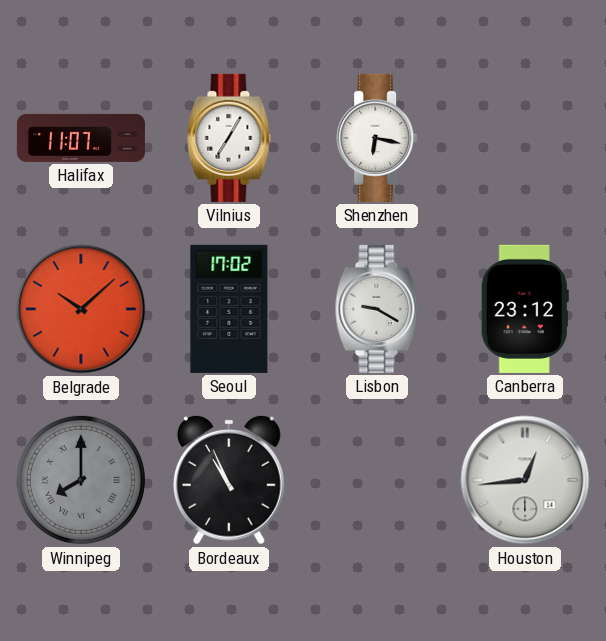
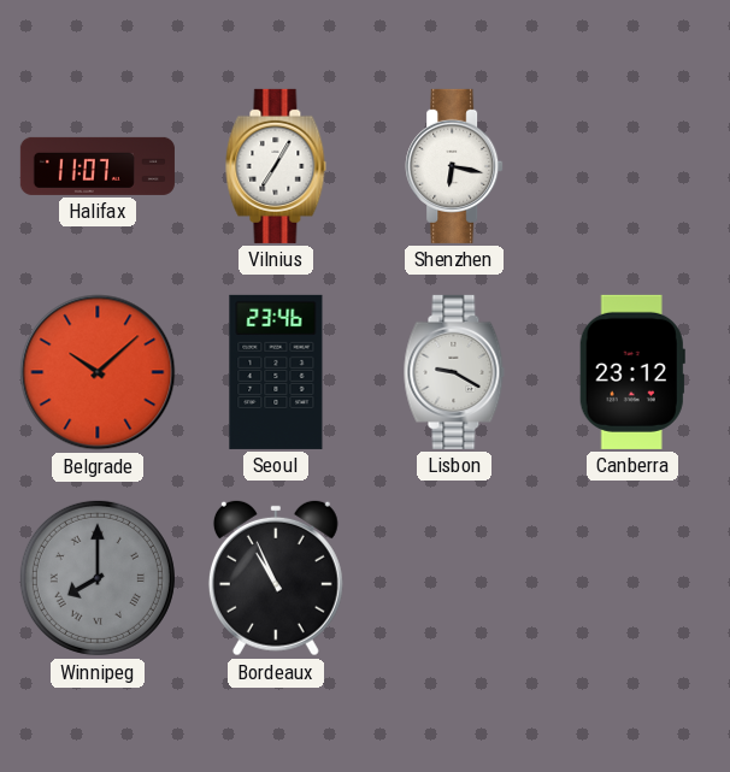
Seoul: 17:02 -> 23:46 (276, 372)
Houston: 12:44 -> none (525, 480)
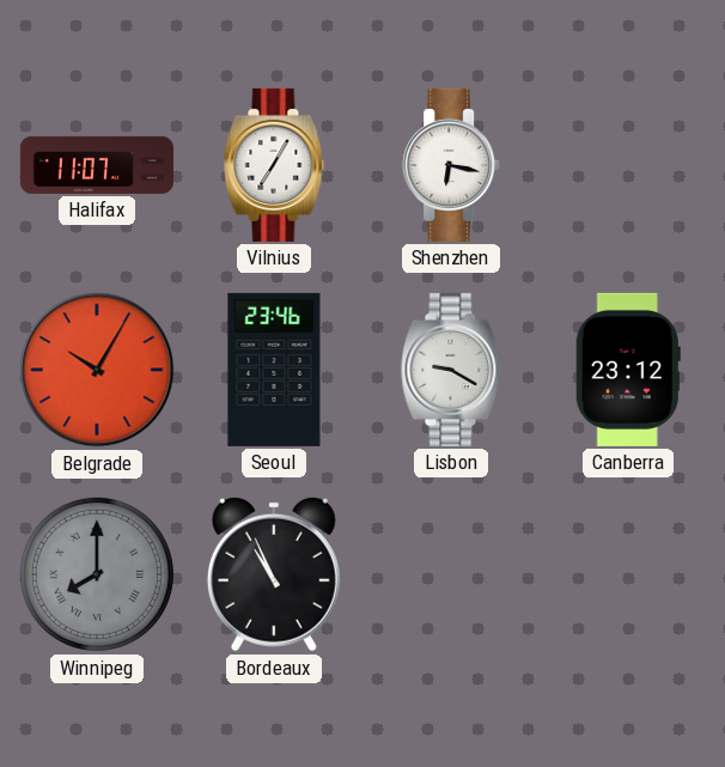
Belgrade: 10:08 -> 10:05 (97, 370)
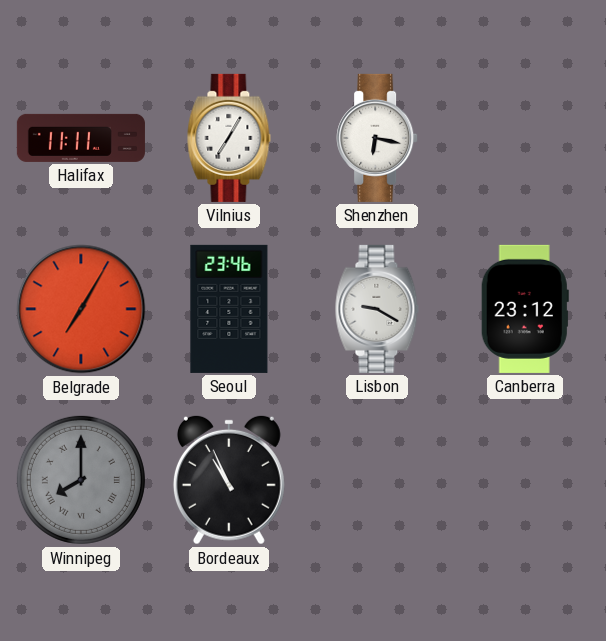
Halifax: 11:07 -> 11:11 (81, 138)
Belgrade: 10:05 -> 7:05 (81, 309)
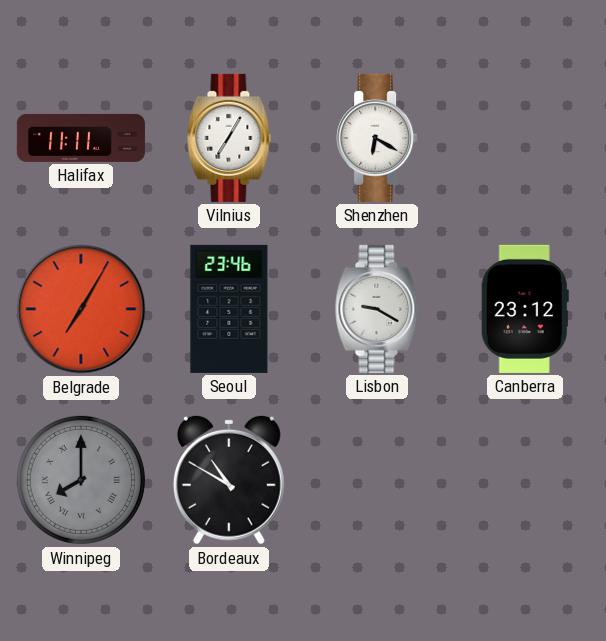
Shenzhen: 6:17 -> 6:20 (377, 138)
Bordeaux: 10:56 -> 10:50 (229, 480)
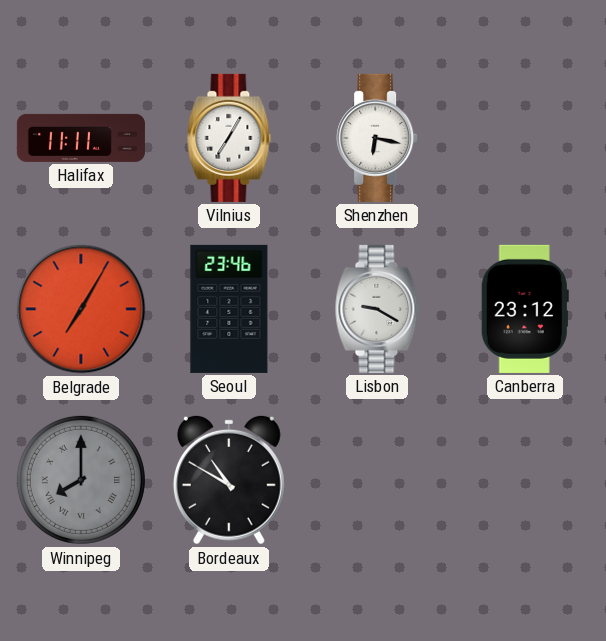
Shenzhen: 6:20 -> 6:17 (377, 138)
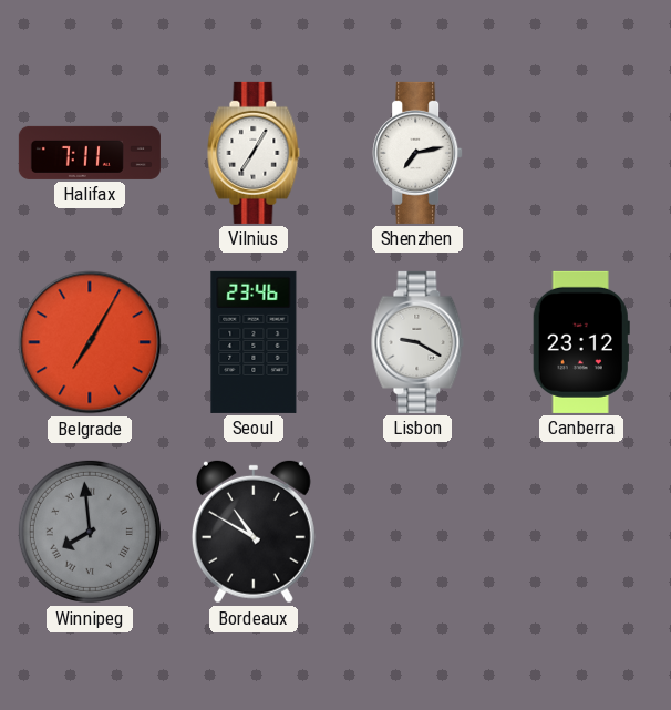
Halifax: 11:11 -> 7:11 (90, 153)
Shenzhen: 6:17 -> 7:13 (417, 153)
Winnipeg: 8:00 -> 7:59 (90, 532)
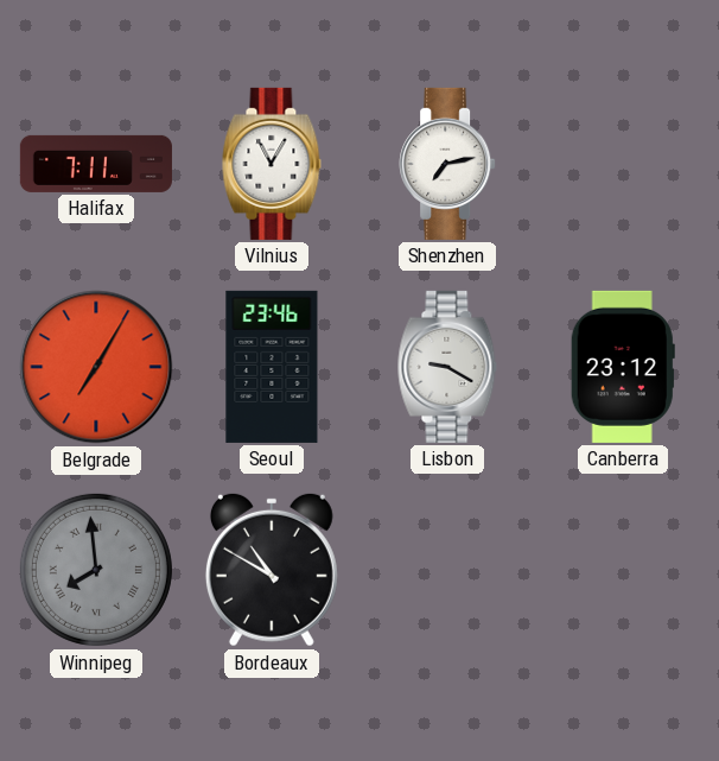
Vilnius: 7:05 -> 11:05 (272, 164)
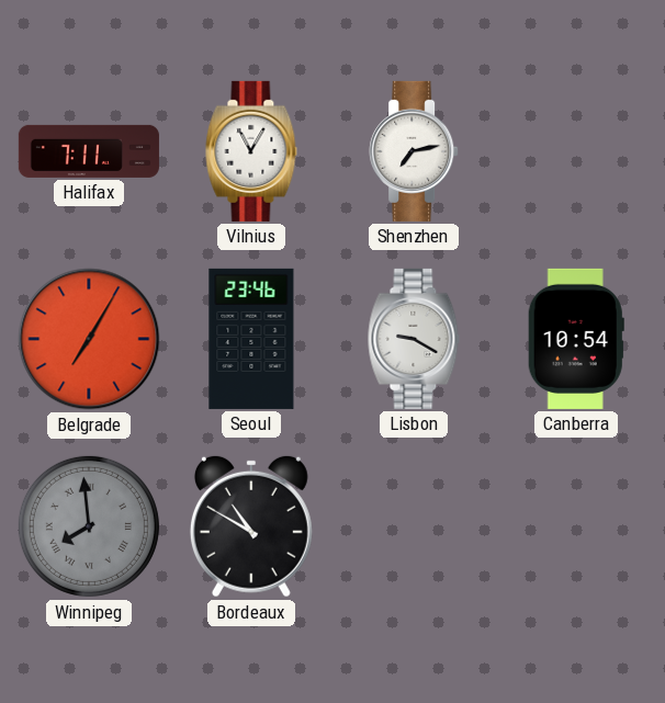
Canberra: 23:12 -> 10:54 (576, 339)
